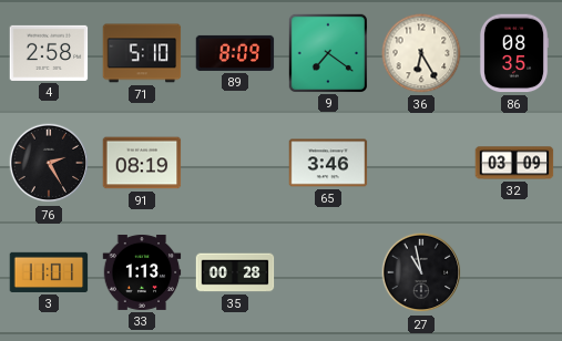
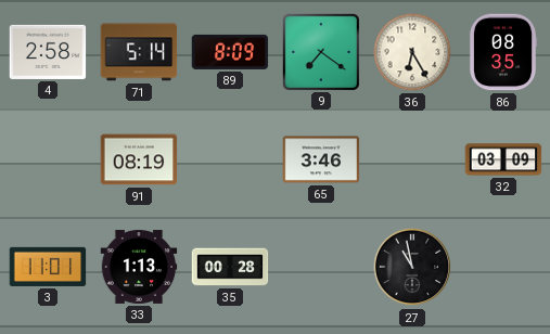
71: 5:10 -> 5:14 (139, 52)
76: 2:25 -> none (49, 163)
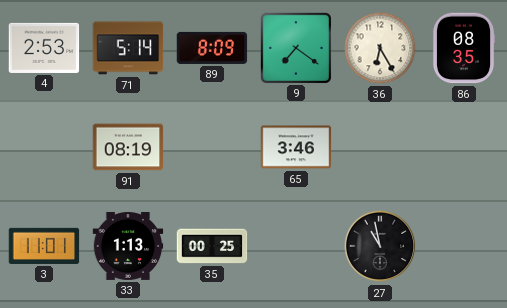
4: 2:58 -> 2:53 (44, 48)
32: 03:09 -> none (503, 159)
35: 00:28 -> 00:25 (212, 246)
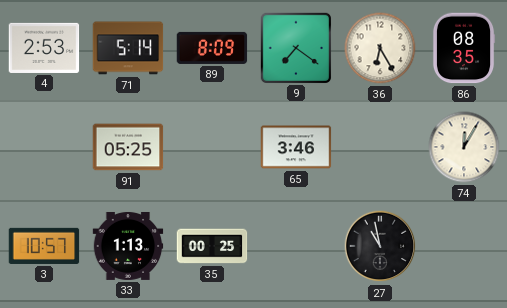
91: 08:19 -> 05:25 (128, 147)
74: none -> 12:05 (464, 147)
3: 11:01 -> 10:57 (44, 246)
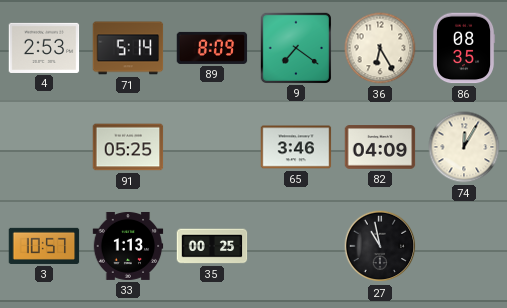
82: none -> 04:09 (380, 147)
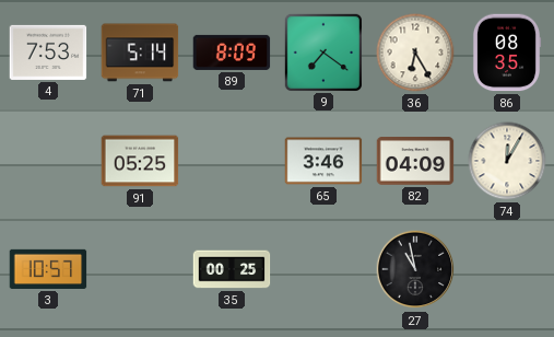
4: 2:53 -> 7:53 (48, 53)
33: 1:13 -> none (128, 246)
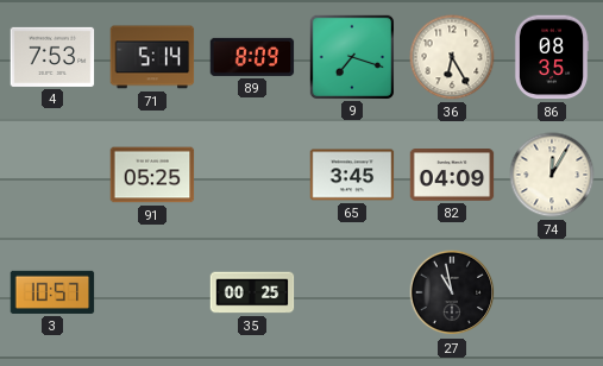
9: 7:21 -> 7:18 (351, 56)
65: 3:46 -> 3:45 (352, 175)
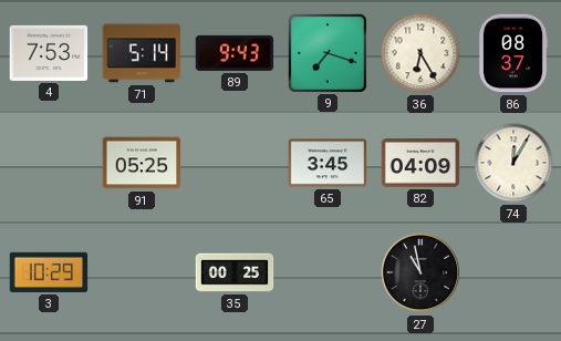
89: 8:09 -> 9:43 (235, 53)
86: 08:35 -> 08:37 (513, 53)
3: 10:57 -> 10:29 (49, 272)
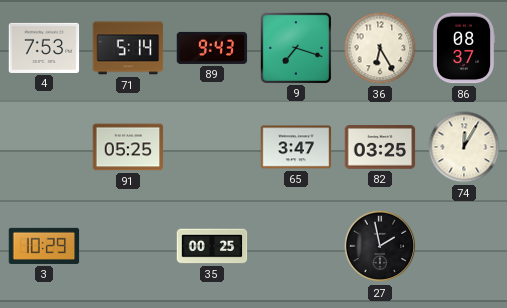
65: 3:45 -> 3:47 (296, 147)
82: 04:09 -> 03:25 (380, 147)
27: 10:58 -> 1:58 (380, 246)
